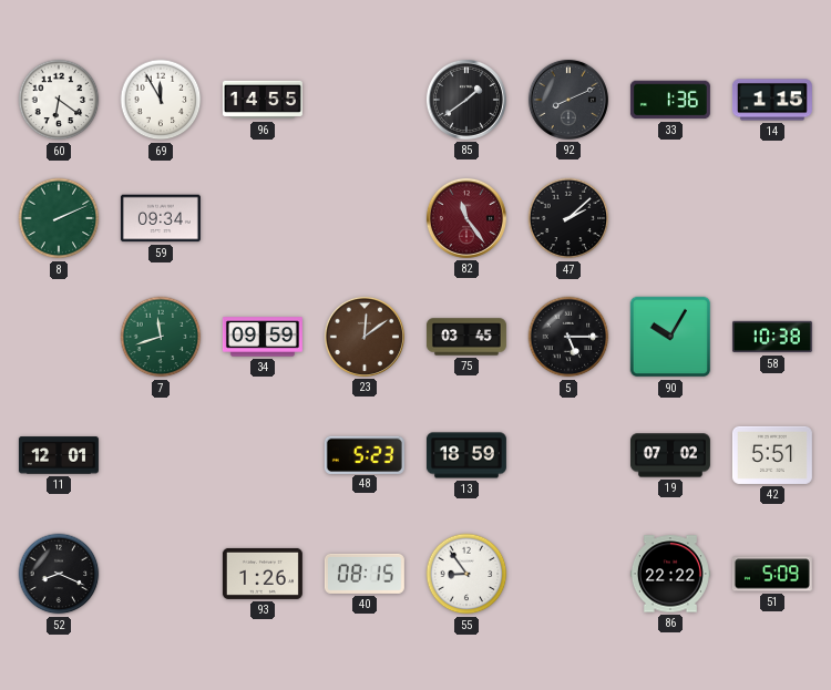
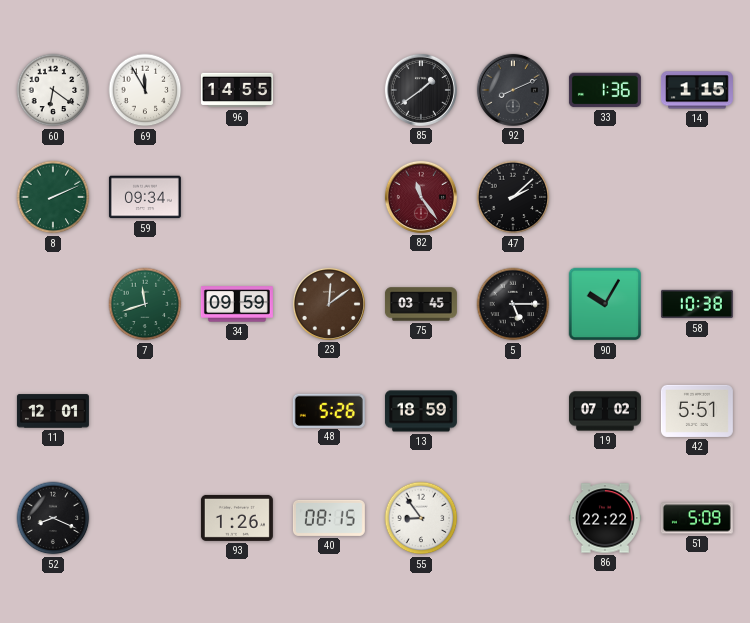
48: 5:23 -> 5:26 (329, 410)
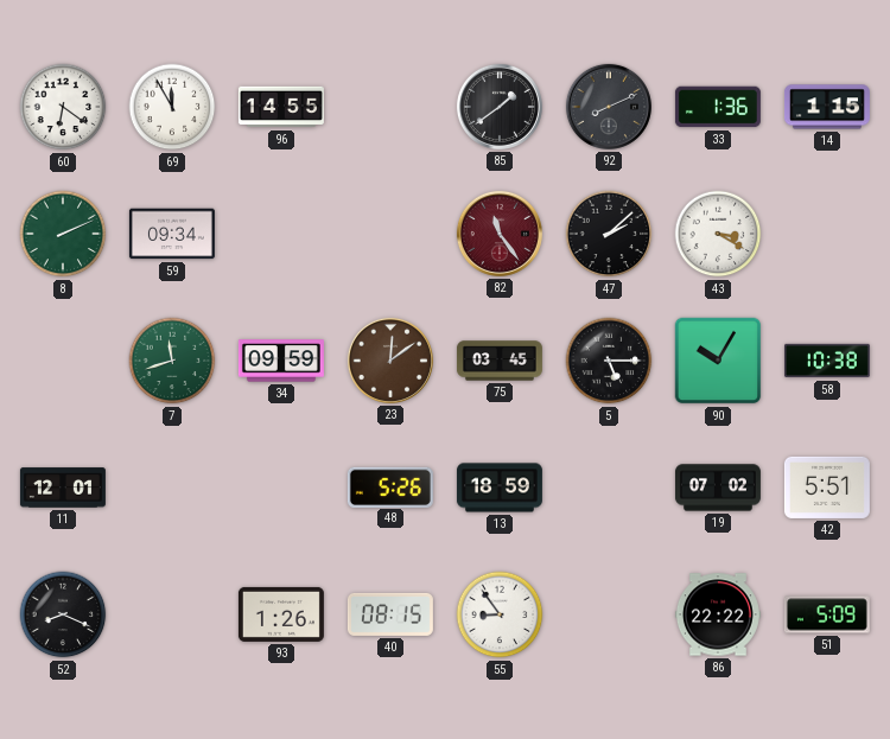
43: none -> 3:20 (718, 234)
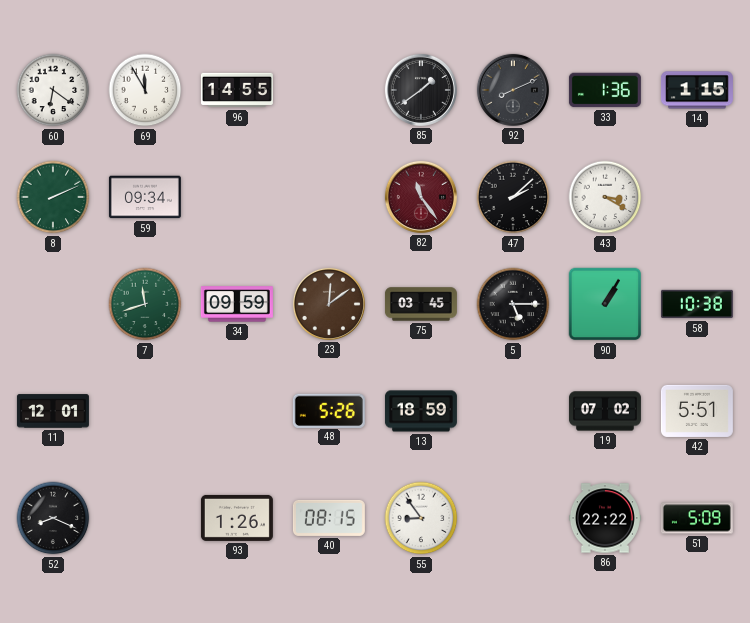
90: 10:05 -> 1:05 (605, 304)
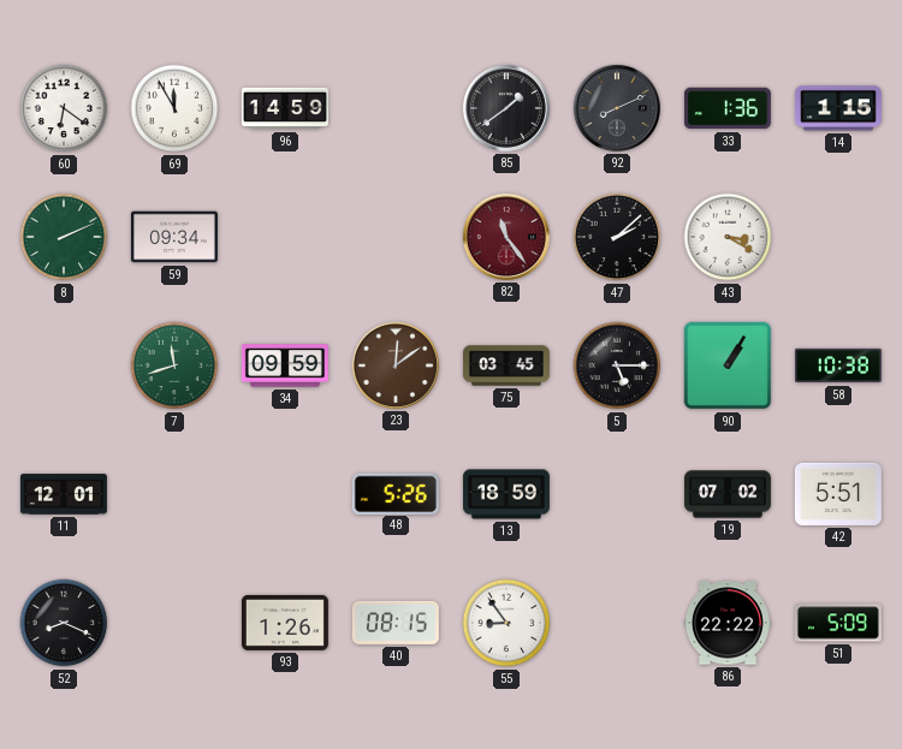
96: 14:55 -> 14:59 (285, 108)
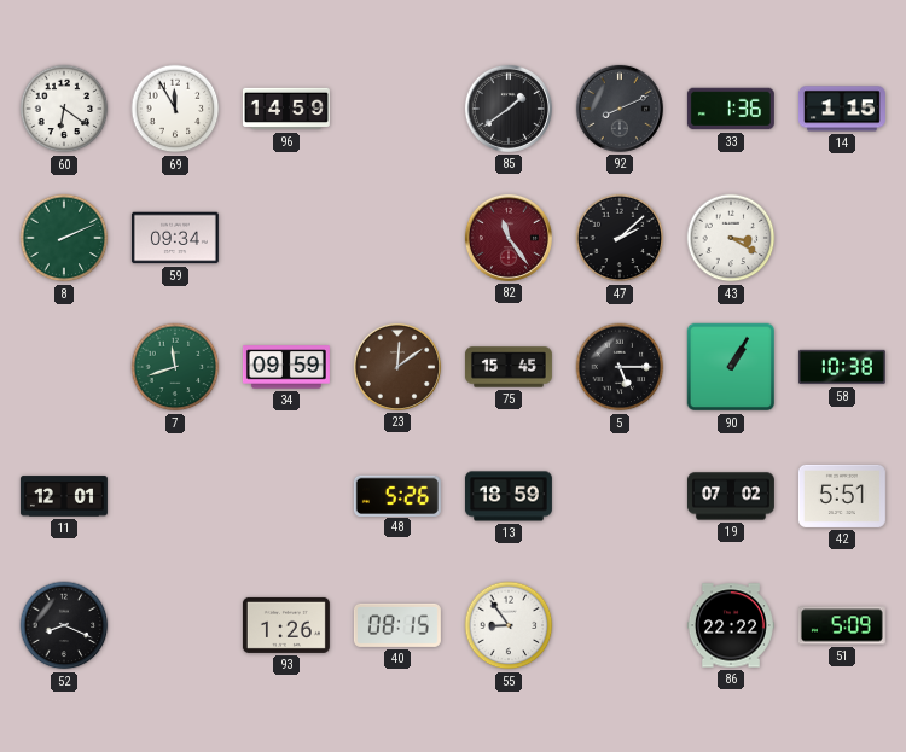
75: 03:45 -> 15:45 (509, 367)
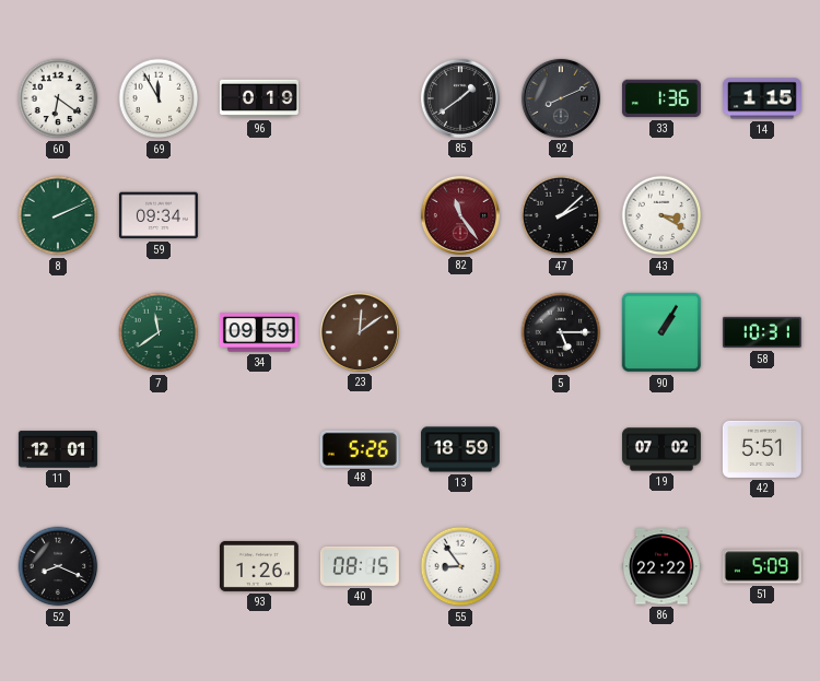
96: 14:59 -> 0:19 (259, 98)
7: 11:42 -> 11:39 (159, 332)
75: 15:45 -> none (509, 367)
58: 10:38 -> 10:31 (762, 332)
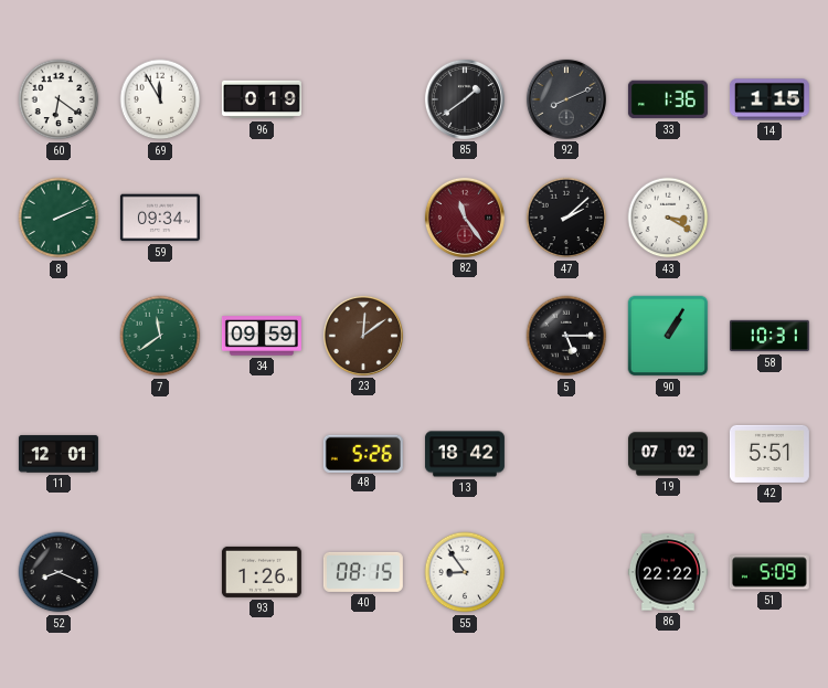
13: 18:59 -> 18:42 (465, 454)
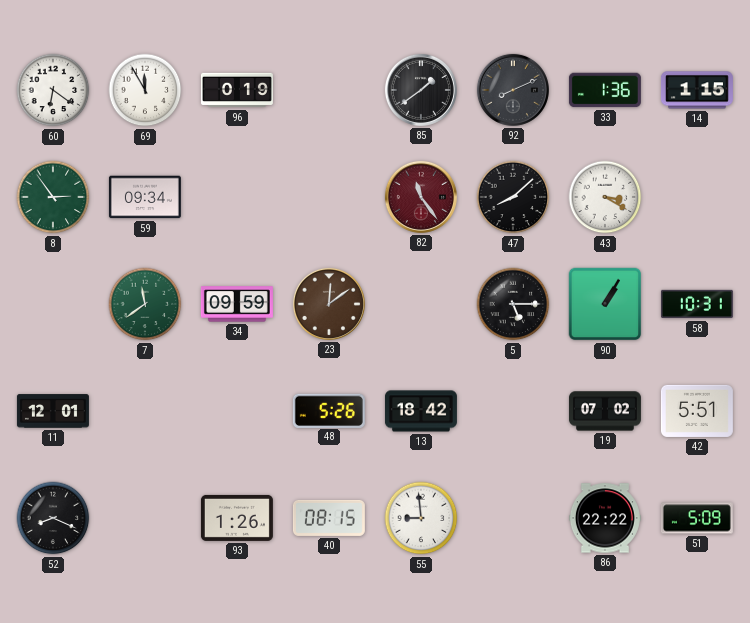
8: 2:11 -> 2:54 (53, 197)
47: 2:08 -> 8:08 (513, 197)
55: 8:54 -> 8:59 (421, 518)
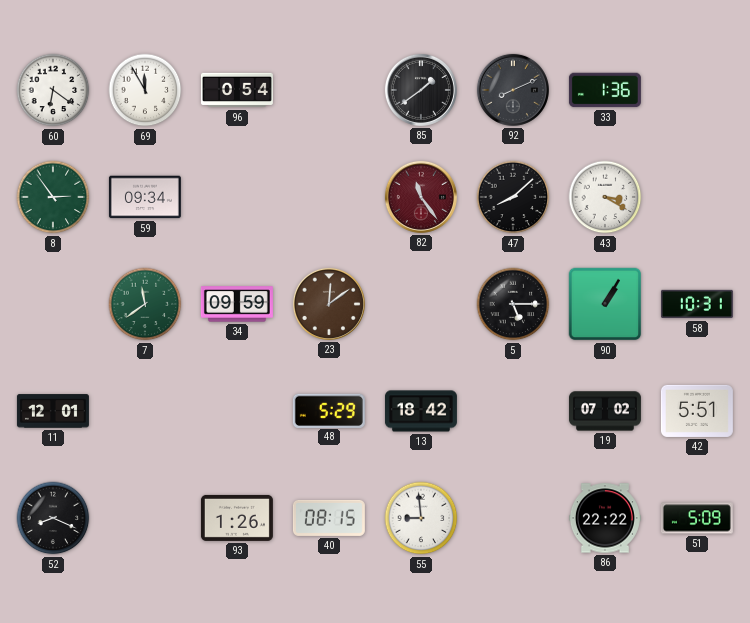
96: 0:19 -> 0:54 (237, 90)
14: 1:15 -> none (697, 90)
48: 5:26 -> 5:29 (329, 410)
